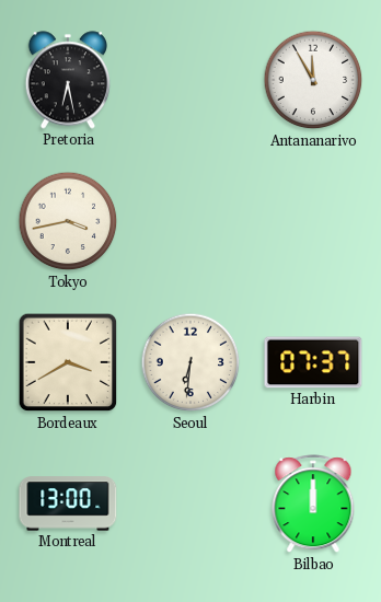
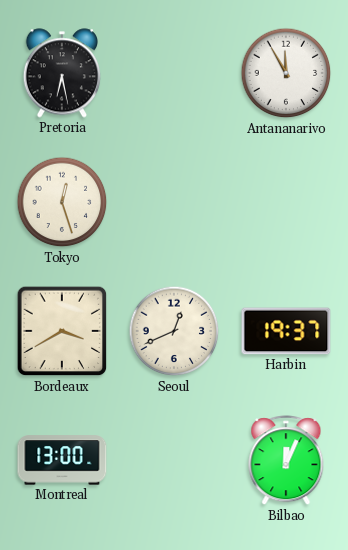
Tokyo: 3:43 -> 12:27 (62, 202)
Seoul: 6:31 -> 12:41 (174, 331)
Harbin: 07:37 -> 19:37 (286, 331)
Bilbao: 12:00 -> 12:04 (286, 461)
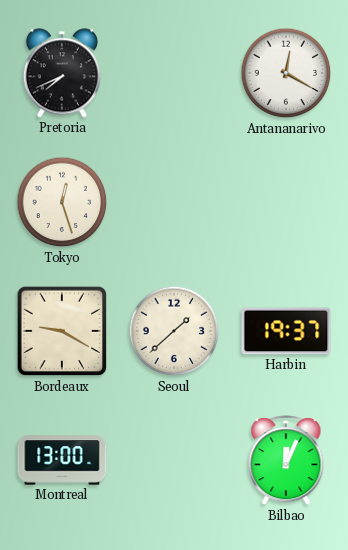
Pretoria: 6:28 -> 7:41 (61, 73)
Antananarivo: 11:55 -> 12:20 (286, 73)
Bordeaux: 3:40 -> 9:20 (62, 331)
Seoul: 12:41 -> 1:38 (174, 331)
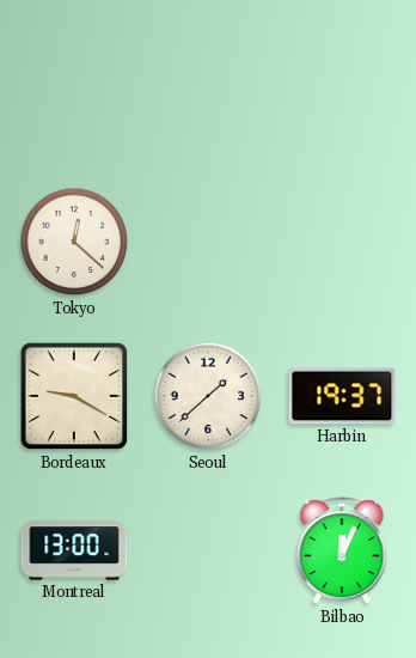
Pretoria: 7:41 -> none (61, 73)
Antananarivo: 12:20 -> none (286, 73)
Tokyo: 12:27 -> 12:22 (74, 242)
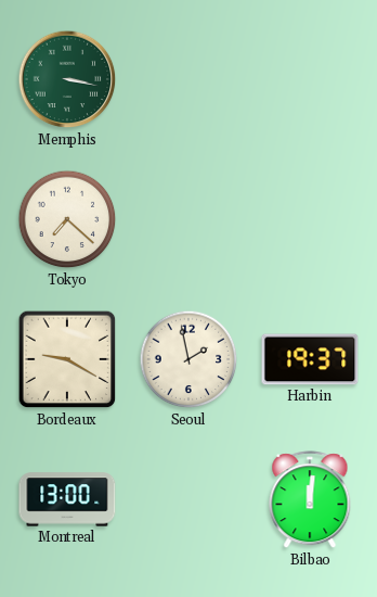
Memphis: none -> 3:17 (67, 79)
Tokyo: 12:22 -> 7:22 (67, 219)
Seoul: 1:38 -> 1:58 (188, 359)
Bilbao: 12:04 -> 12:01 (310, 500)
